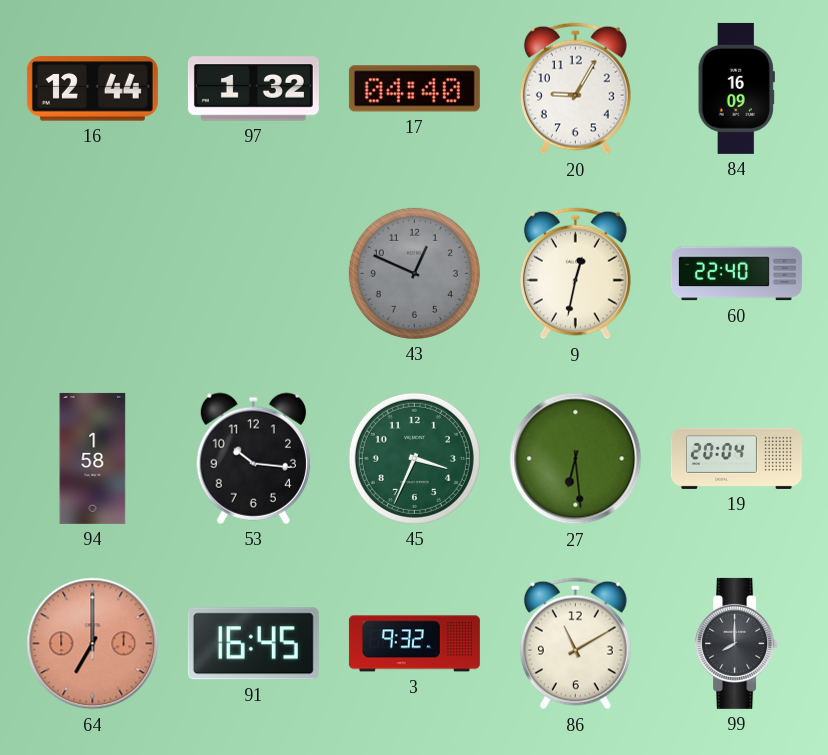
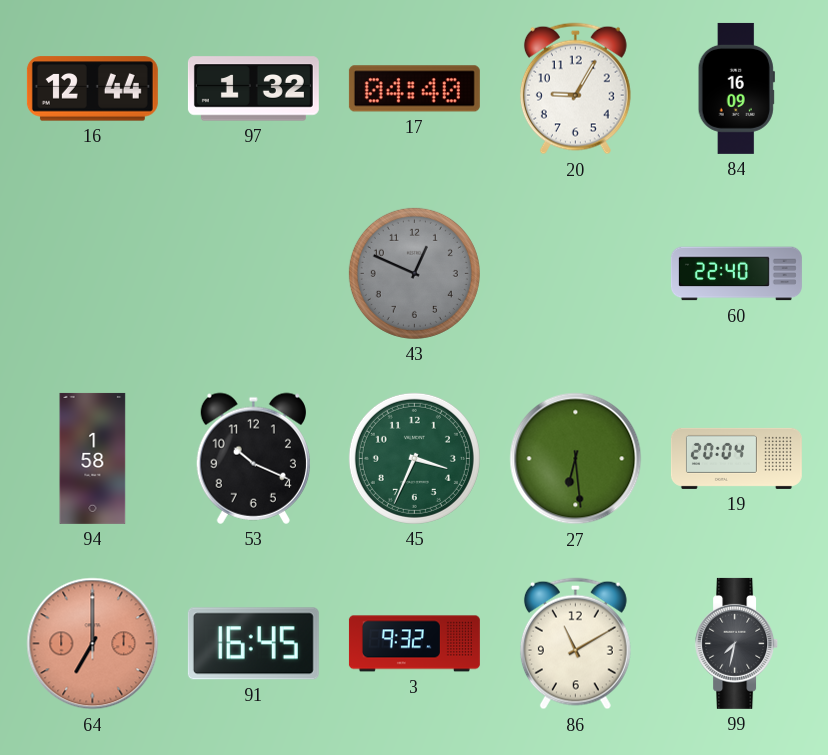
9: 12:32 -> none (575, 274)
53: 10:16 -> 10:19 (253, 458)
99: 8:00 -> 7:32 (737, 643)
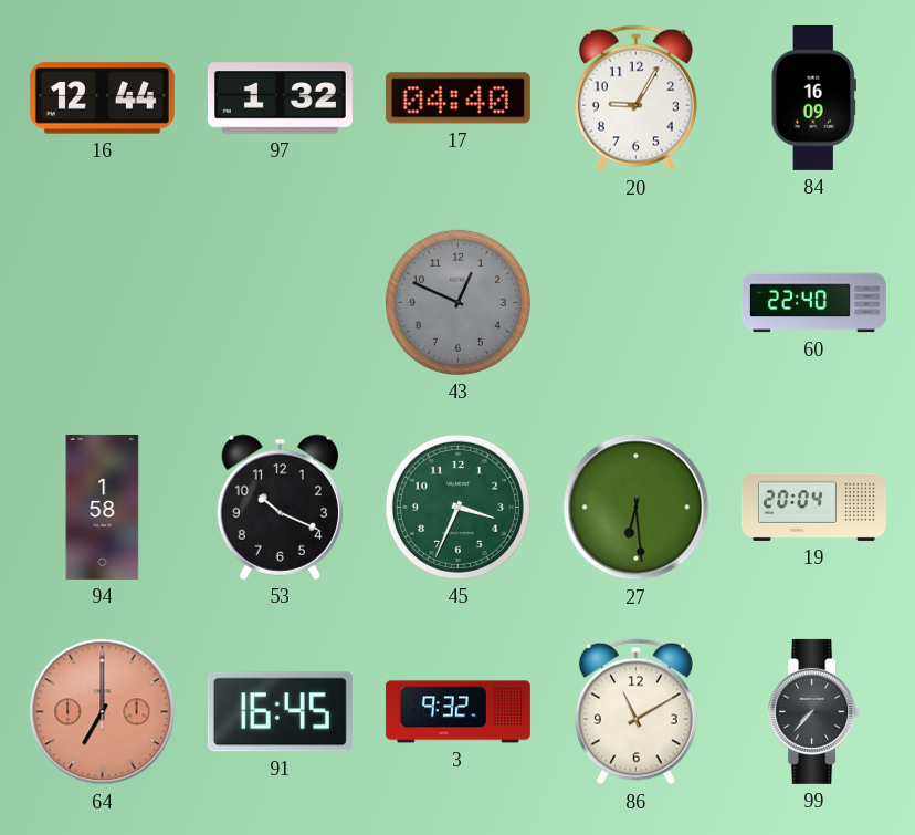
99: 7:32 -> 7:37 (814, 711)
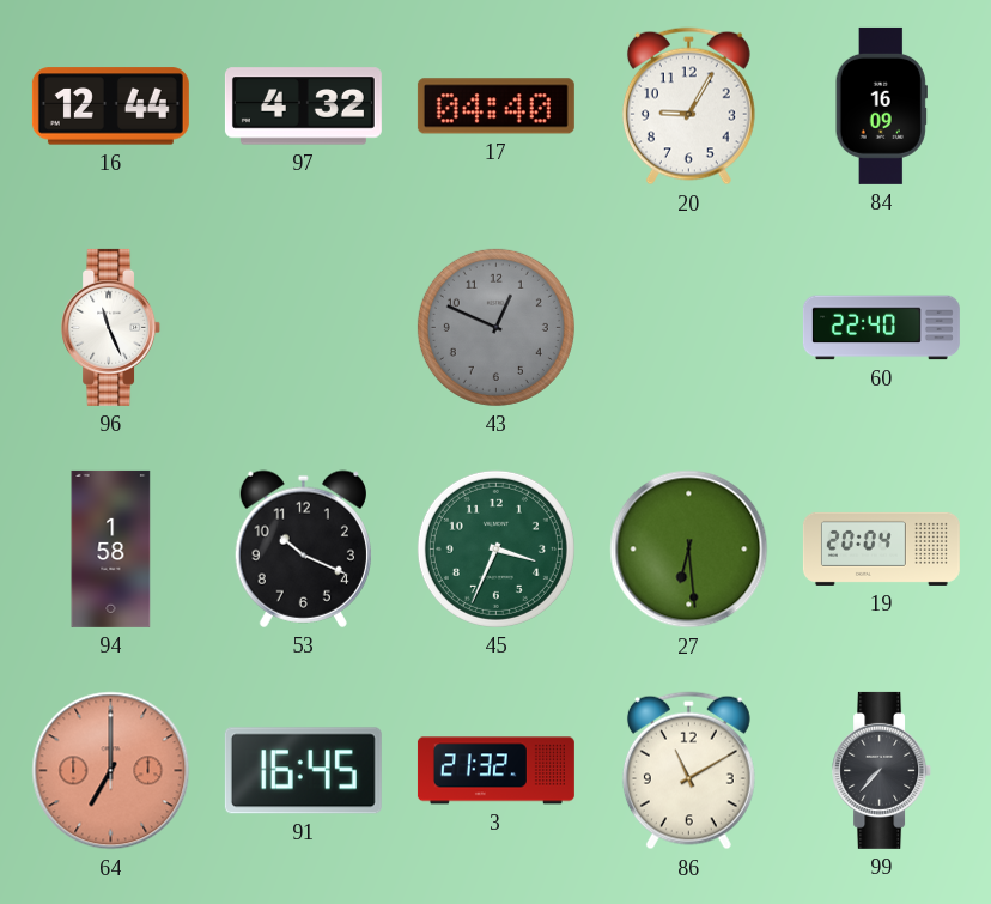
97: 1:32 -> 4:32 (303, 107)
96: none -> 11:26 (111, 327)
3: 9:32 -> 21:32 (495, 771)
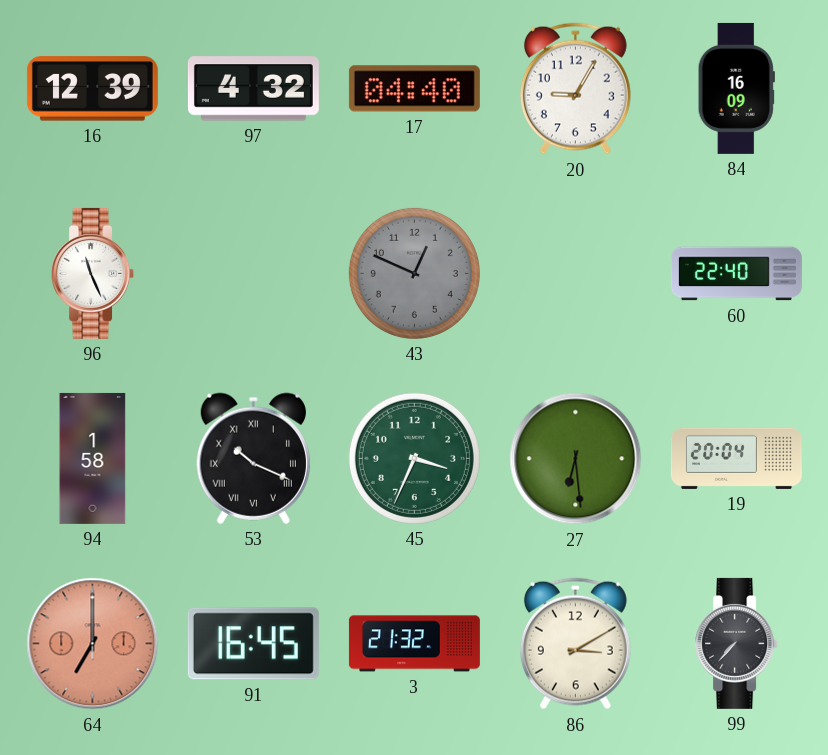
16: 12:44 -> 12:39 (92, 89)
53 numerals: Arabic -> Roman (253, 458)
86: 11:10 -> 3:10 (575, 644)
